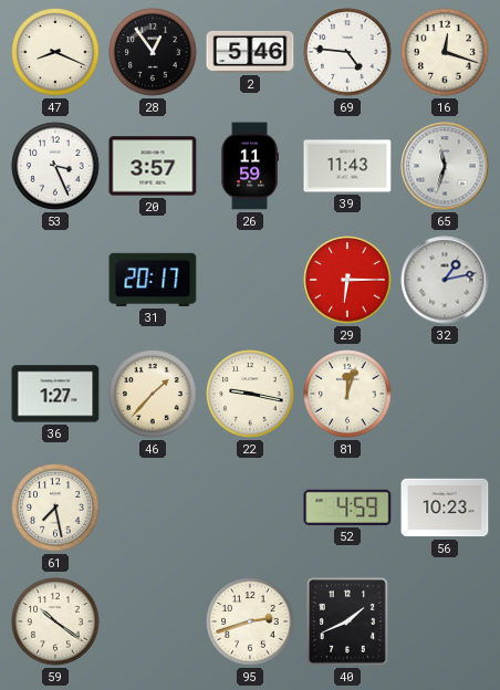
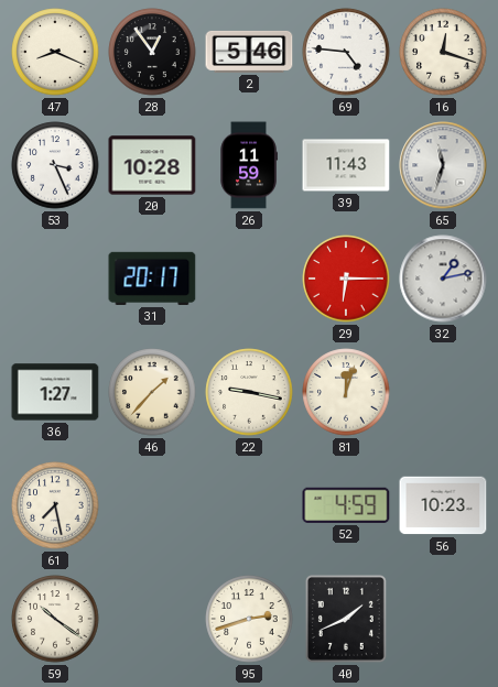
20: 3:57 -> 10:28 (152, 165)
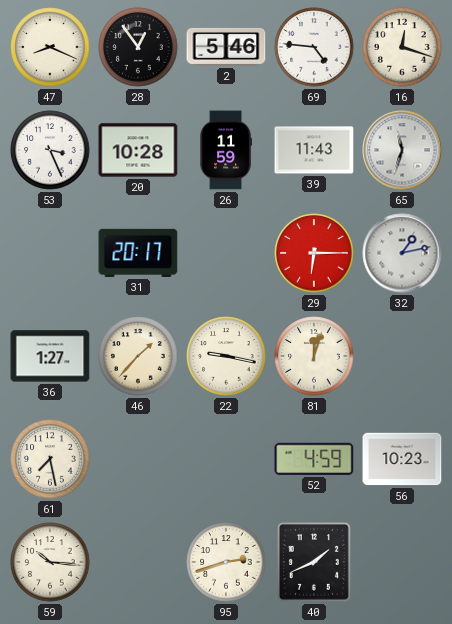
59: 10:21 -> 10:16 (50, 562)
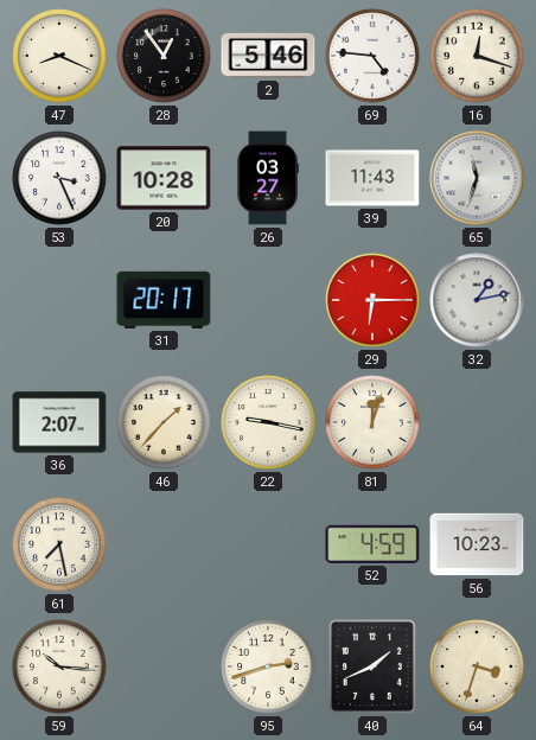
26: 11:59 -> 03:27 (268, 178)
36: 1:27 -> 2:07 (59, 422)
64: none -> 3:33 (477, 666)
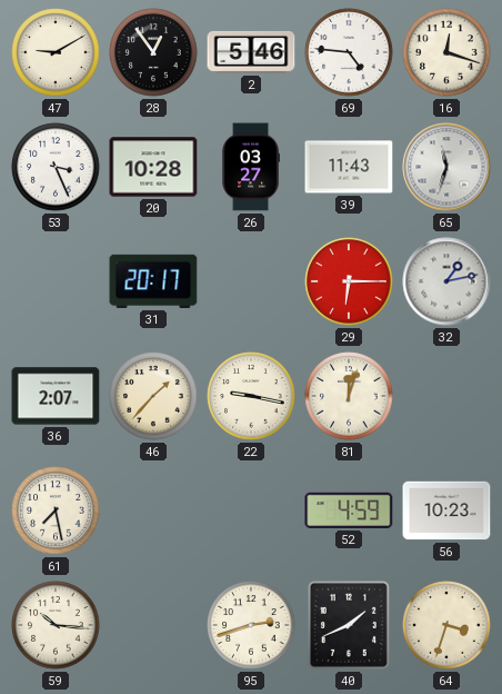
47: 8:19 -> 9:10 (56, 52)
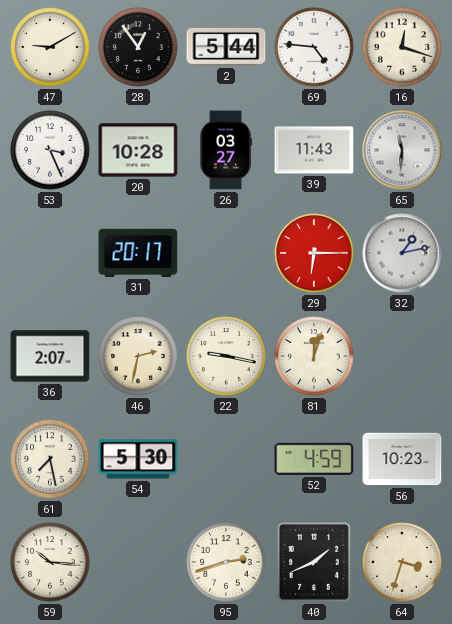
2: 5:46 -> 5:44 (226, 47)
65: 11:33 -> 11:31 (402, 150)
46: 1:37 -> 2:32 (138, 356)
54: none -> 5:30 (138, 459)
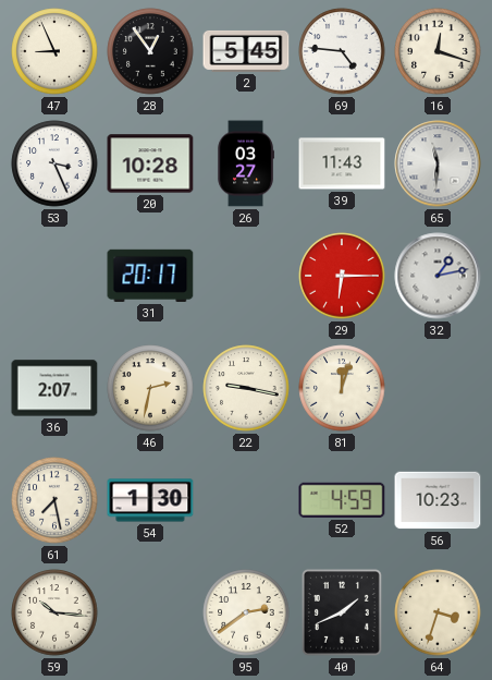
47: 9:10 -> 8:56 (54, 51)
2: 5:44 -> 5:45 (246, 51)
54: 5:30 -> 1:30 (150, 500)
95: 2:42 -> 2:39 (246, 612)
